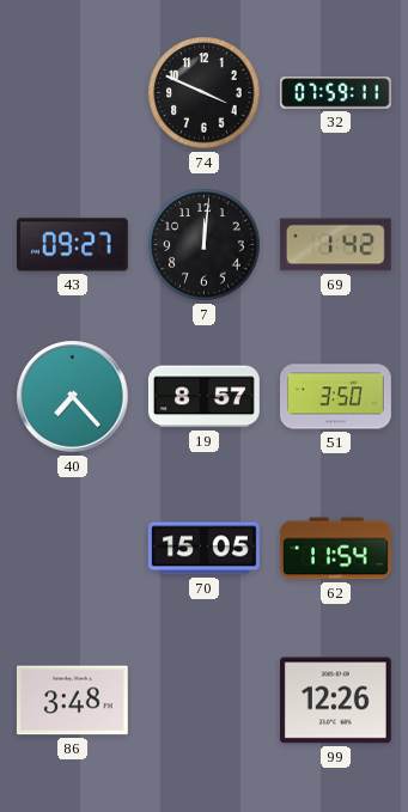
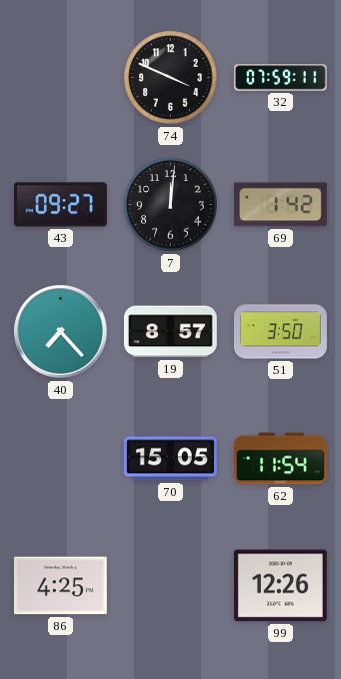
86: 3:48 -> 4:25 (60, 586)
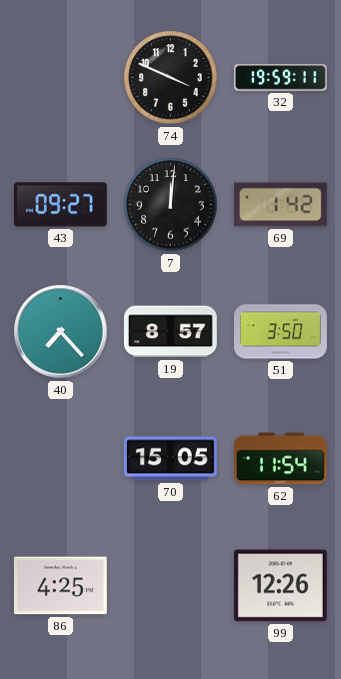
32: 07:59 -> 19:59 (280, 78)
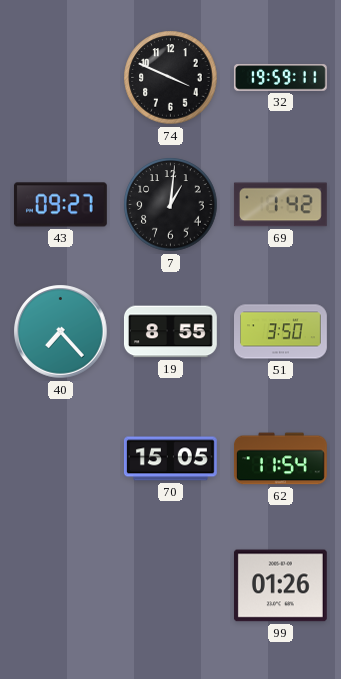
7: 12:01 -> 1:01 (171, 205)
19: 8:57 -> 8:55 (170, 332)
86: 4:25 -> none (60, 586)
99: 12:26 -> 01:26 (280, 586)
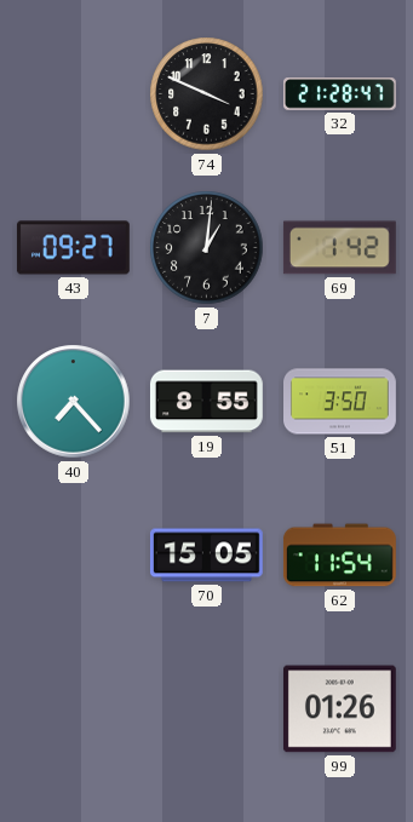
32: 19:59 -> 21:28 (339, 94)
